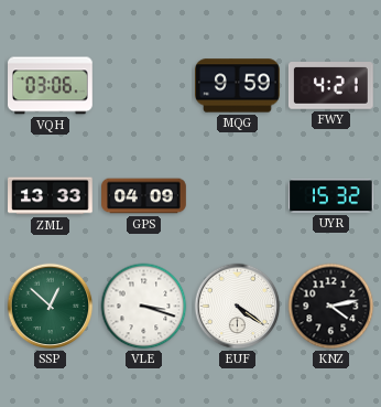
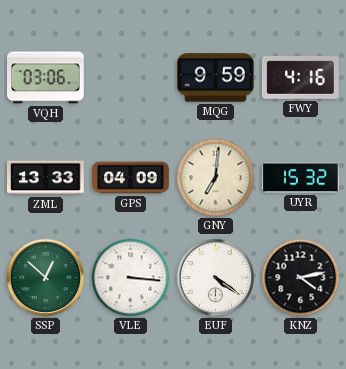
FWY: 4:21 -> 4:16 (301, 78)
GNY: none -> 7:01 (216, 178)
VLE: 3:18 -> 3:16 (131, 278)
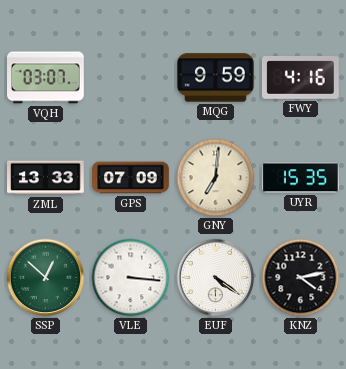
VQH: 03:06 -> 03:07 (46, 78)
GPS: 04:09 -> 07:09 (131, 178)
UYR: 15:32 -> 15:35 (301, 178)
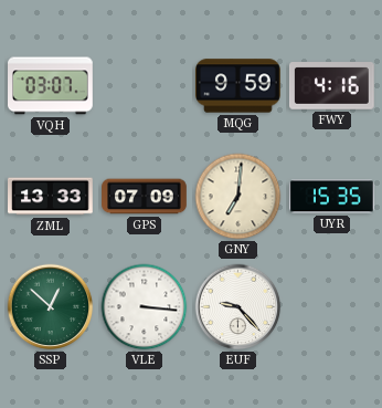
EUF: 4:21 -> 9:23 (238, 307)
KNZ: 4:13 -> none (301, 278)
